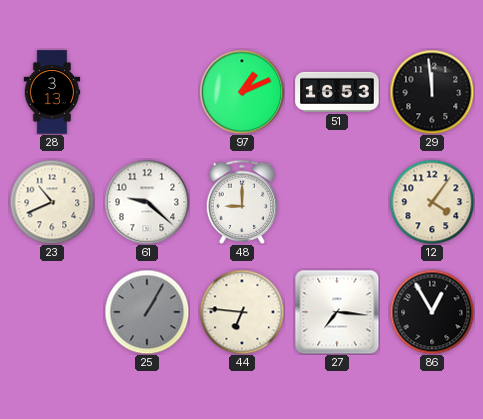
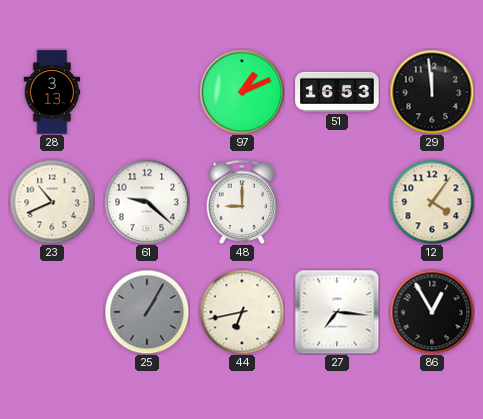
44: 6:46 -> 6:43 (242, 312)
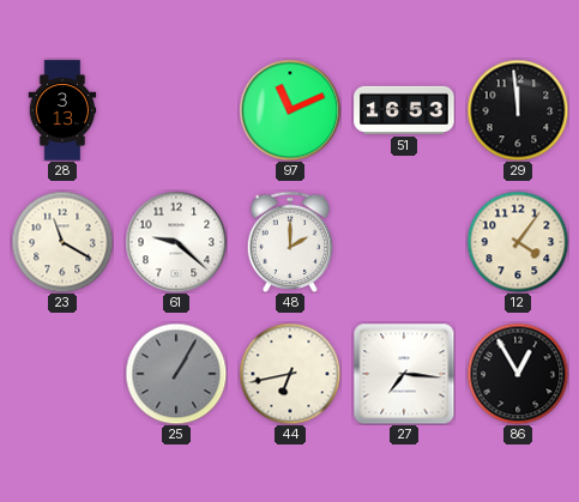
97: 1:11 -> 11:11 (290, 110)
23: 10:41 -> 11:20 (62, 242)
48: 9:00 -> 2:00 (290, 242)
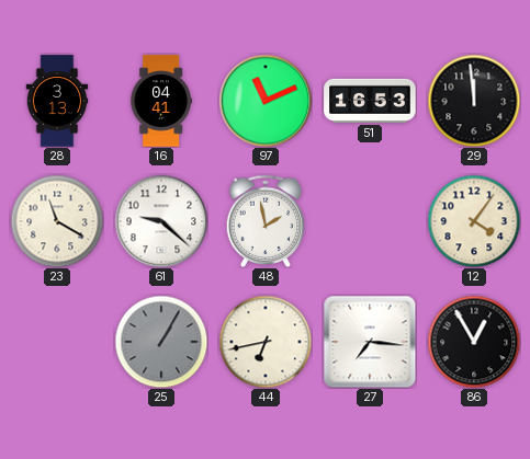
16: none -> 04:41 (161, 101)
48: 2:00 -> 1:58 (266, 221)
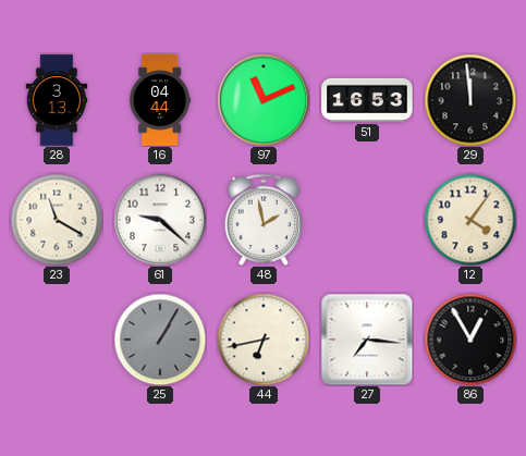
16: 04:41 -> 04:44 (160, 100)
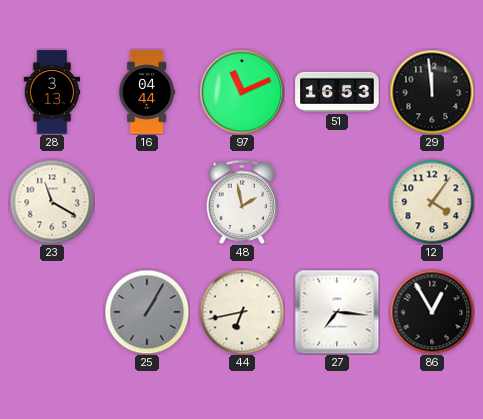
61: 9:22 -> none (160, 220)
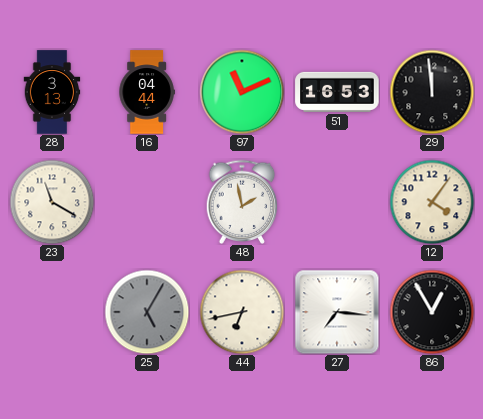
25: 1:05 -> 5:05 (147, 312)
